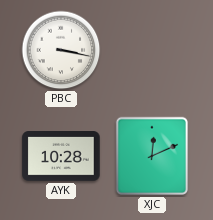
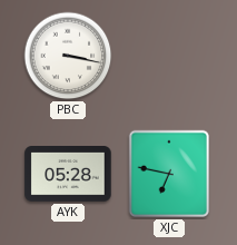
AYK: 10:28 -> 05:28 (68, 175)
XJC: 12:11 -> 6:47 (169, 174)
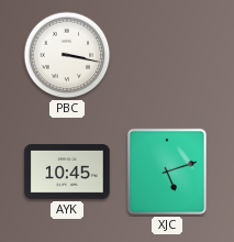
AYK: 05:28 -> 10:45 (67, 173)
XJC: 6:47 -> 5:12 (167, 172)
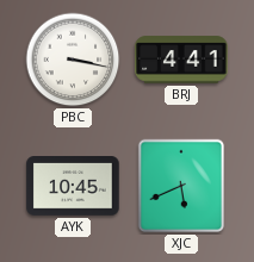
BRJ: none -> 4:41 (181, 60)
XJC: 5:12 -> 5:41 (181, 186)
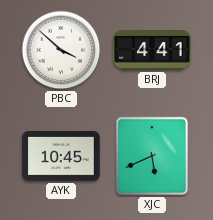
PBC: 3:17 -> 3:52 (61, 50)
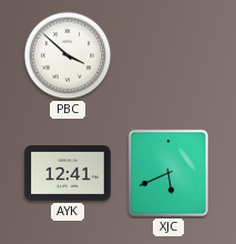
BRJ: 4:41 -> none (152, 50)
AYK: 10:45 -> 12:41 (68, 174)
